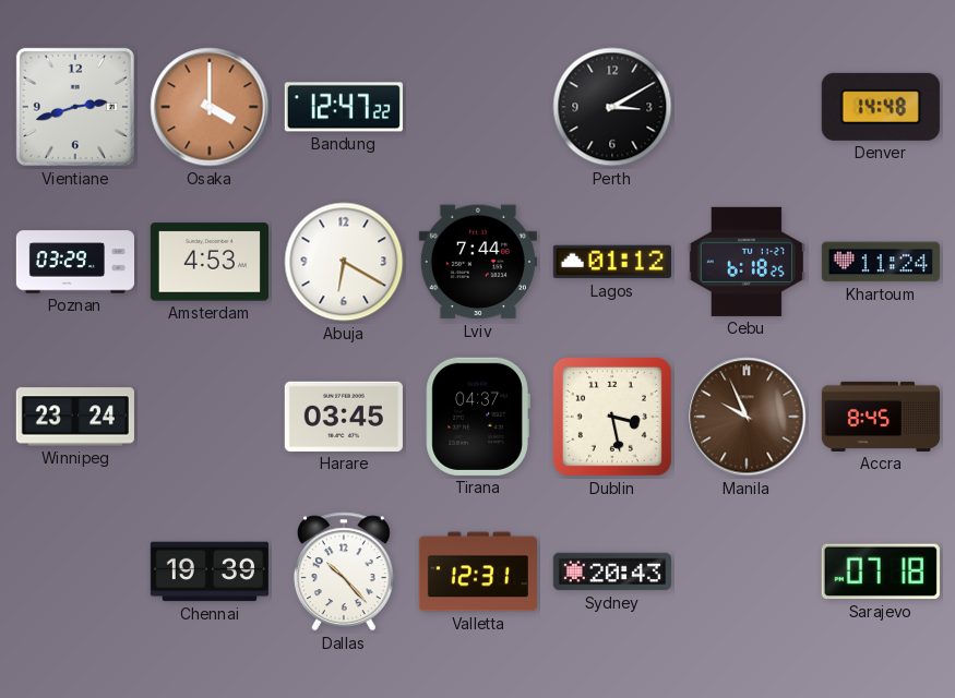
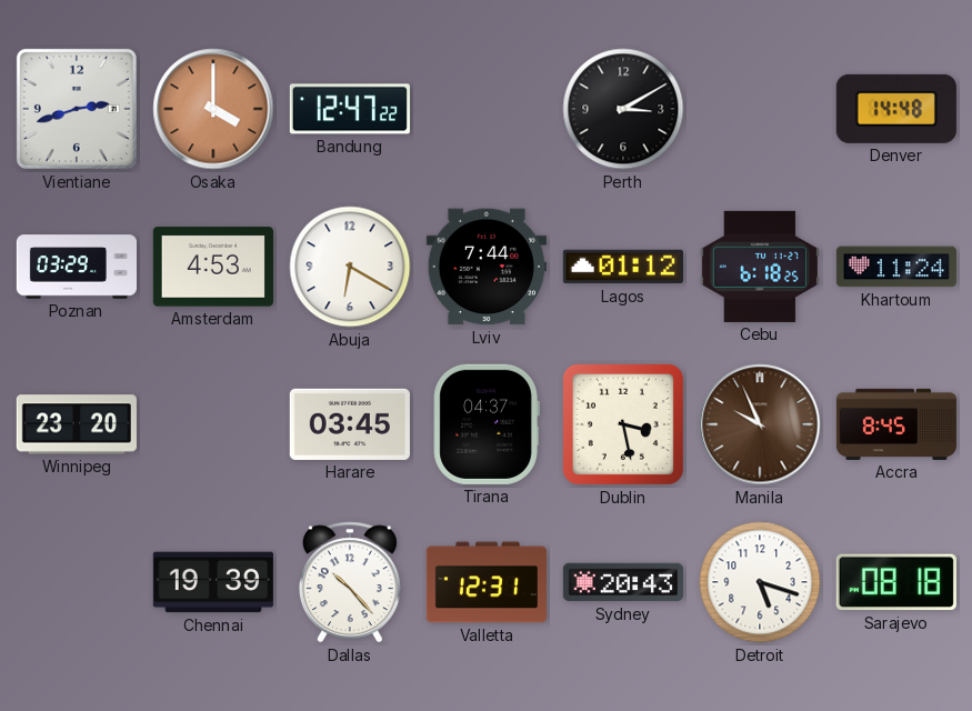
Winnipeg: 23:24 -> 23:20 (77, 424)
Detroit: none -> 5:18 (760, 582)
Sarajevo: 07:18 -> 08:18 (896, 582)
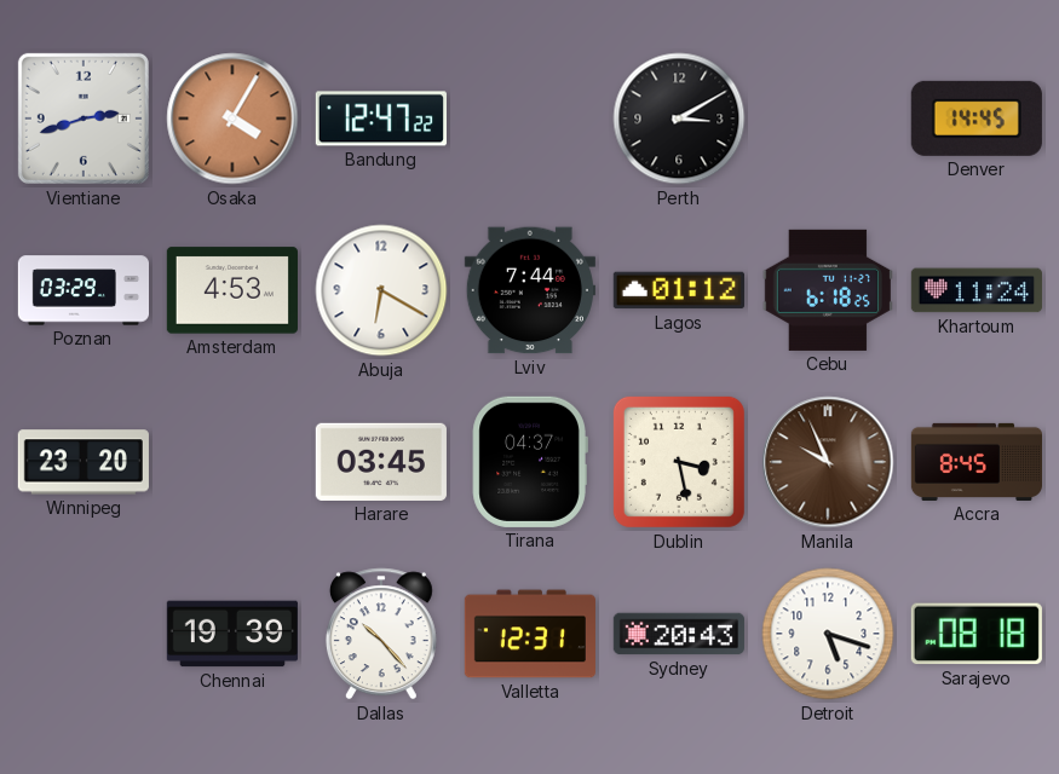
Osaka: 4:00 -> 4:05 (232, 119)
Denver: 14:48 -> 14:45 (977, 119)
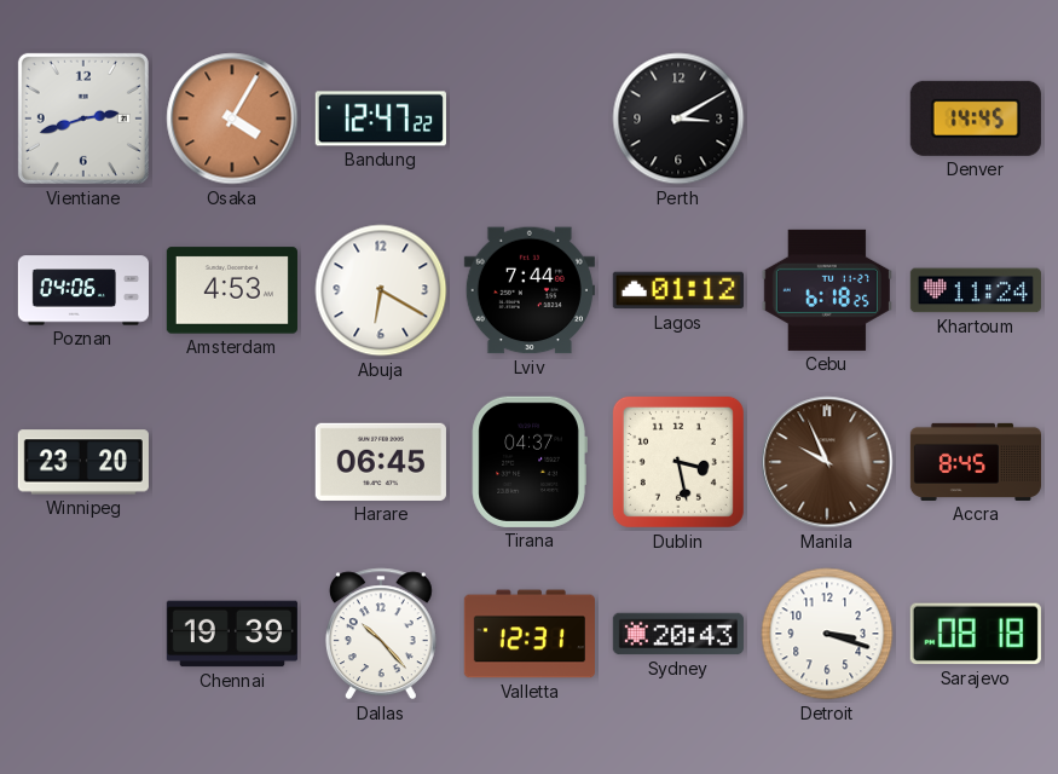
Poznan: 03:29 -> 04:06 (82, 290)
Harare: 03:45 -> 06:45 (381, 462)
Detroit: 5:18 -> 3:18 (827, 634)
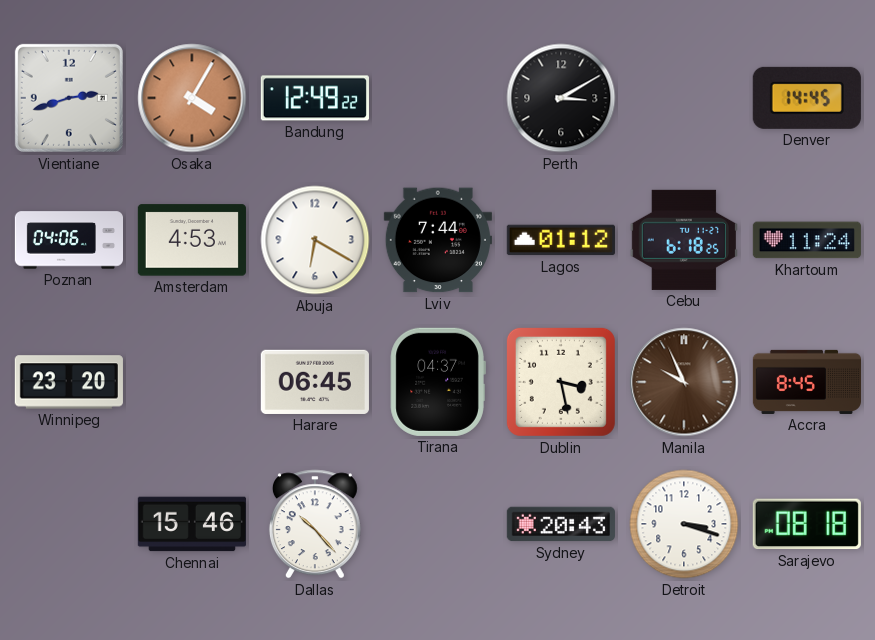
Bandung: 12:47 -> 12:49 (315, 98)
Chennai: 19:39 -> 15:46 (192, 524)
Valletta: 12:31 -> none (530, 634)
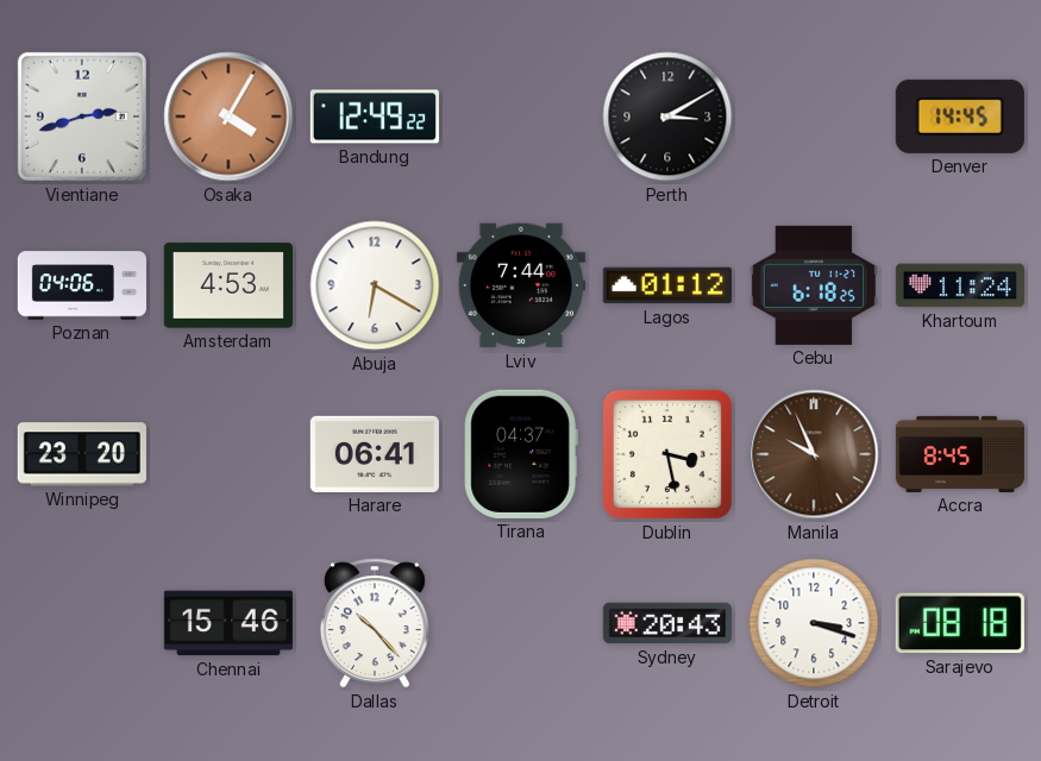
Harare: 06:45 -> 06:41 (375, 454)
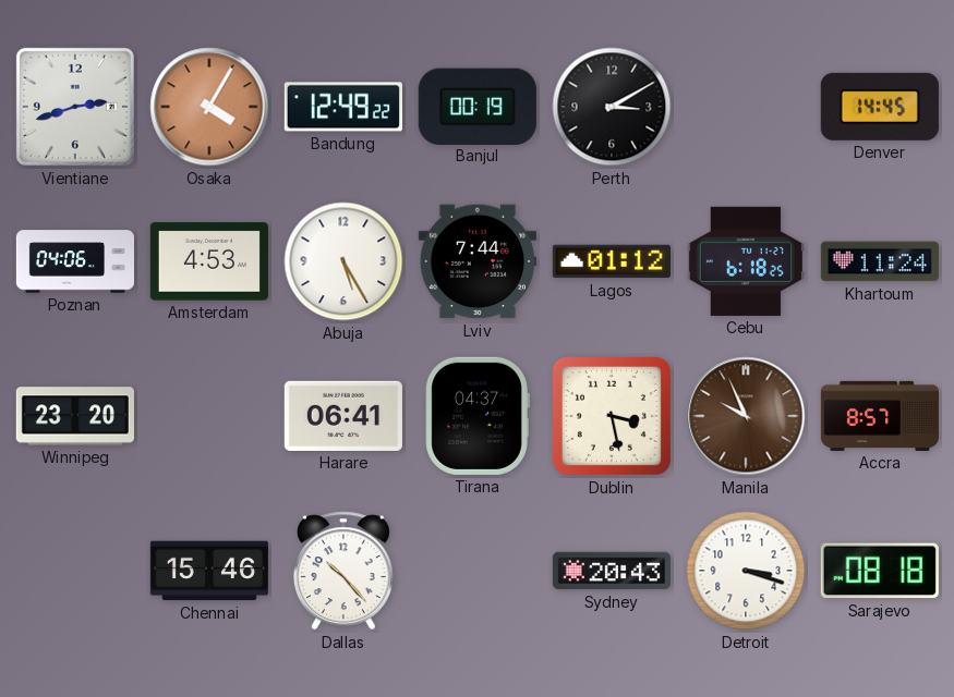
Banjul: none -> 00:19 (478, 106)
Abuja: 6:20 -> 5:25 (343, 261)
Accra: 8:45 -> 8:57 (879, 416)
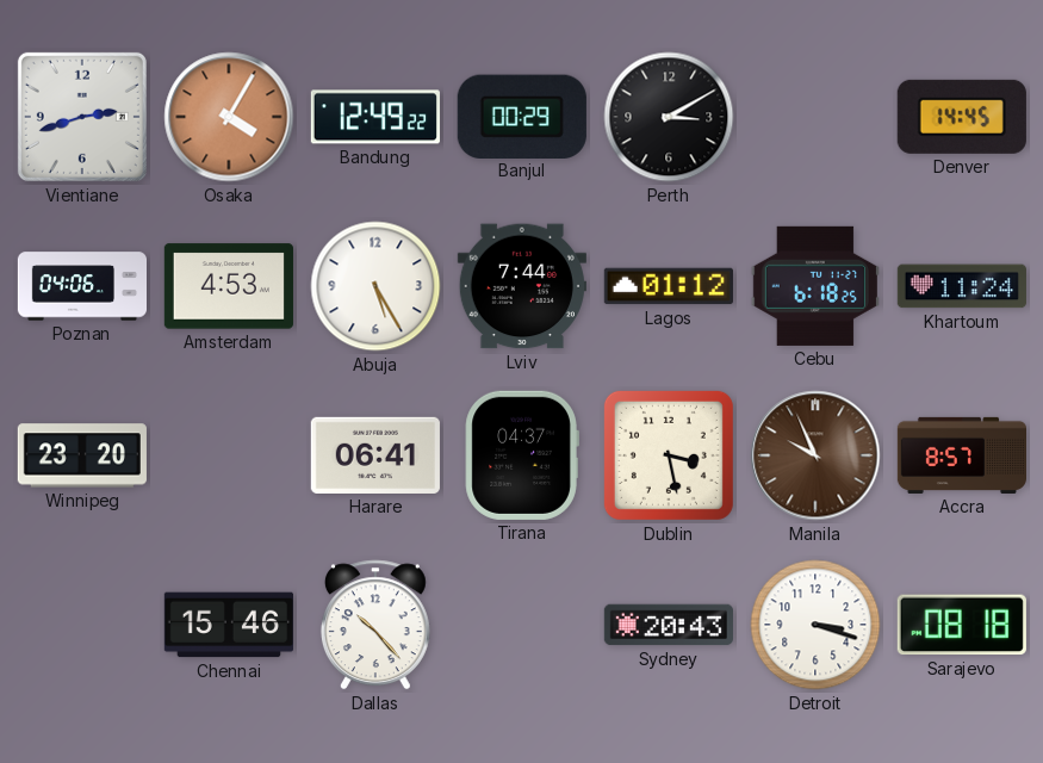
Banjul: 00:19 -> 00:29 (522, 116)
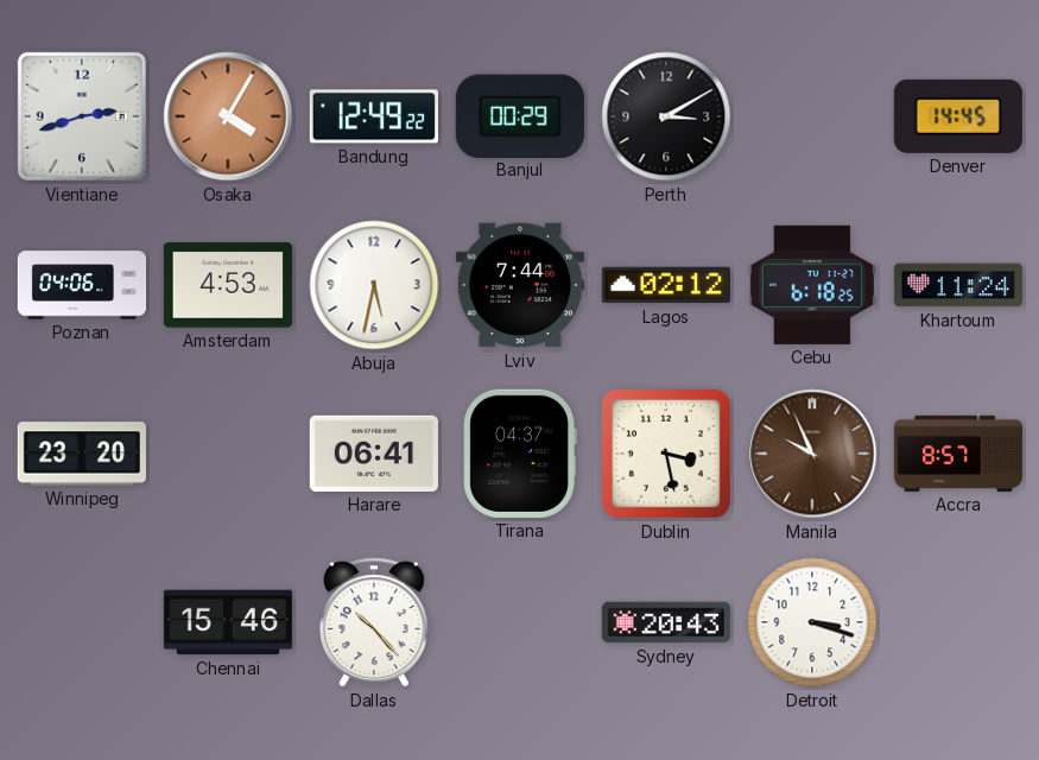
Abuja: 5:25 -> 5:32 (374, 285)
Lagos: 01:12 -> 02:12 (666, 285)
Sarajevo: 08:18 -> none (962, 625)
